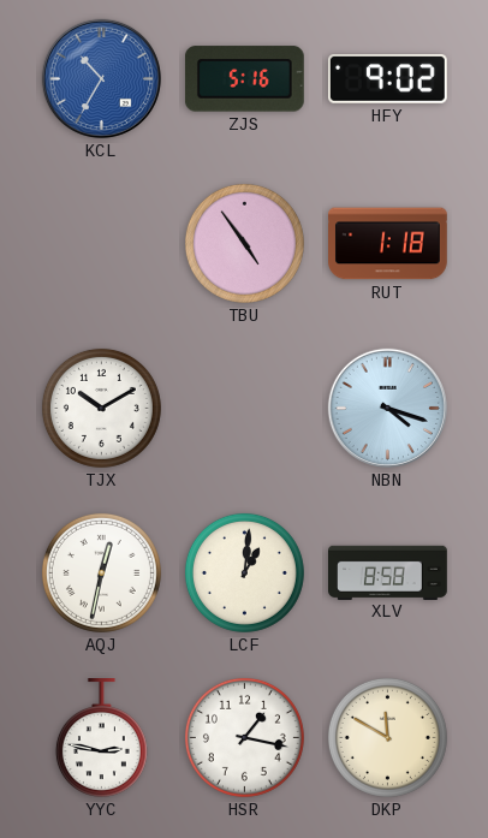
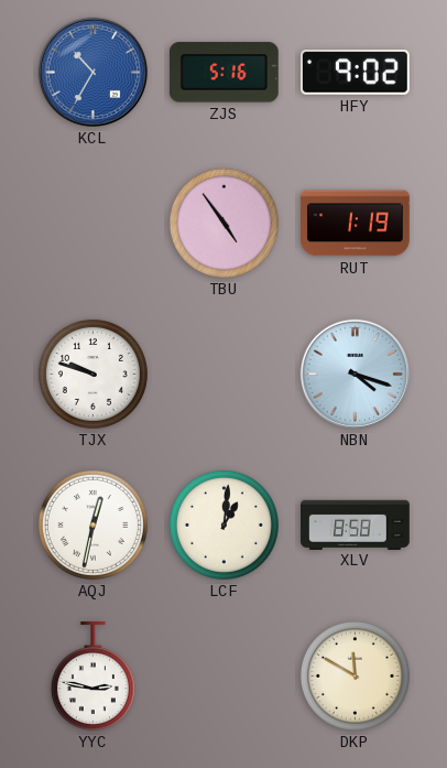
RUT: 1:18 -> 1:19 (356, 224)
TJX: 10:10 -> 9:48 (92, 374)
HSR: 1:17 -> none (244, 737)
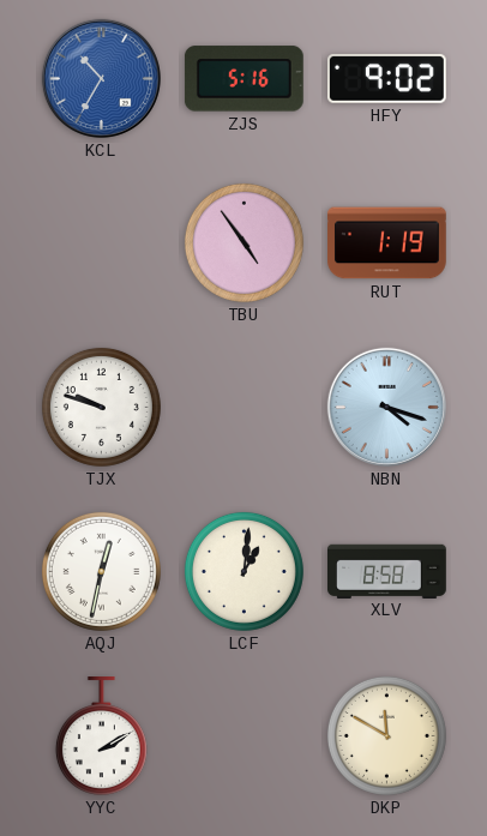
YYC: 2:47 -> 2:10 (101, 736)
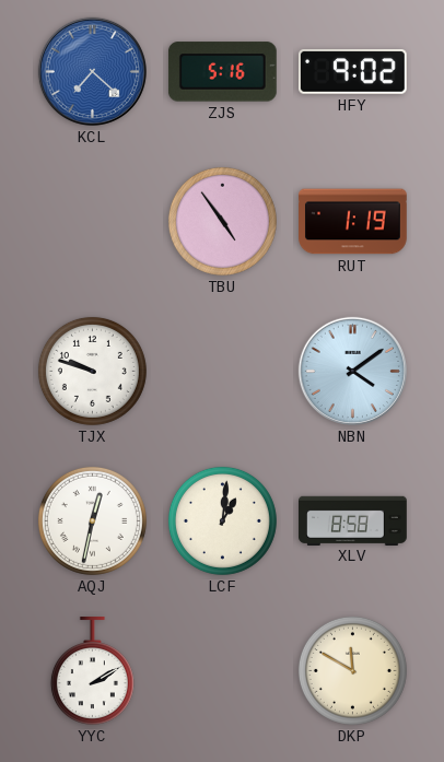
KCL: 10:35 -> 7:22 (92, 71)
NBN: 4:18 -> 4:09 (352, 371)
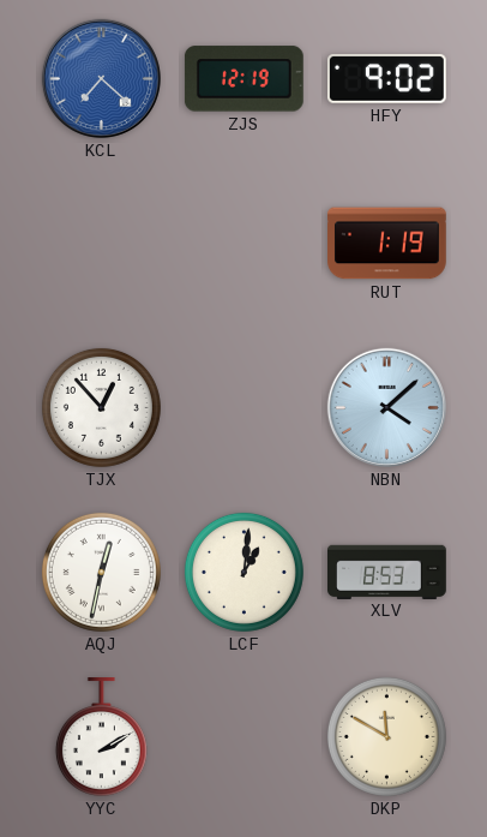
ZJS: 5:16 -> 12:19 (243, 79)
TBU: 4:54 -> none (222, 221)
TJX: 9:48 -> 12:53 (101, 407)
NBN: 4:09 -> 4:08 (386, 407)
XLV: 8:58 -> 8:53 (387, 572)
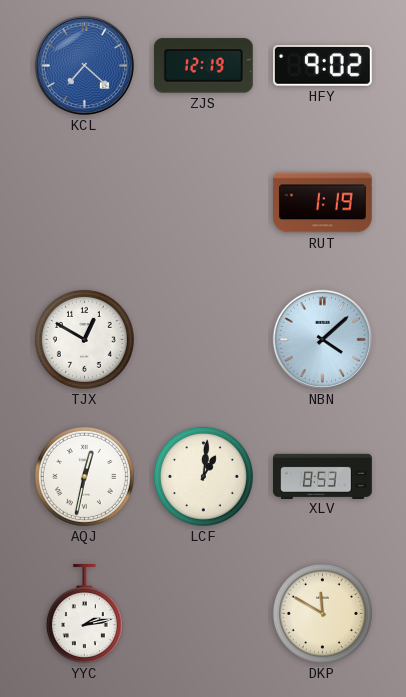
TJX: 12:53 -> 12:50 (84, 339)
YYC: 2:10 -> 2:13 (84, 614)
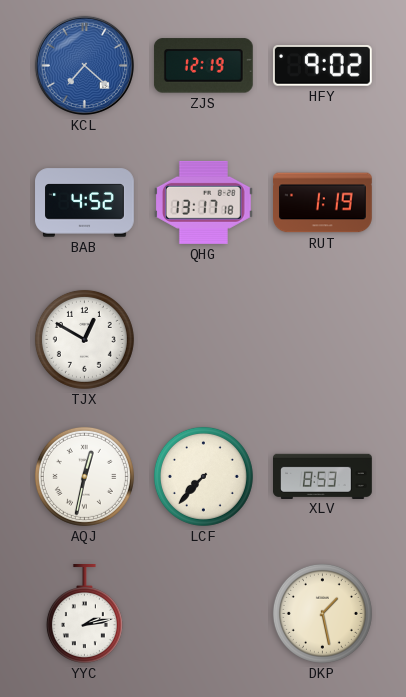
BAB: none -> 4:52 (85, 203)
QHG: none -> 13:17 (203, 202)
NBN: 4:08 -> none (322, 339)
LCF: 1:01 -> 7:37 (203, 476)
DKP: 11:50 -> 1:28 (322, 613)
